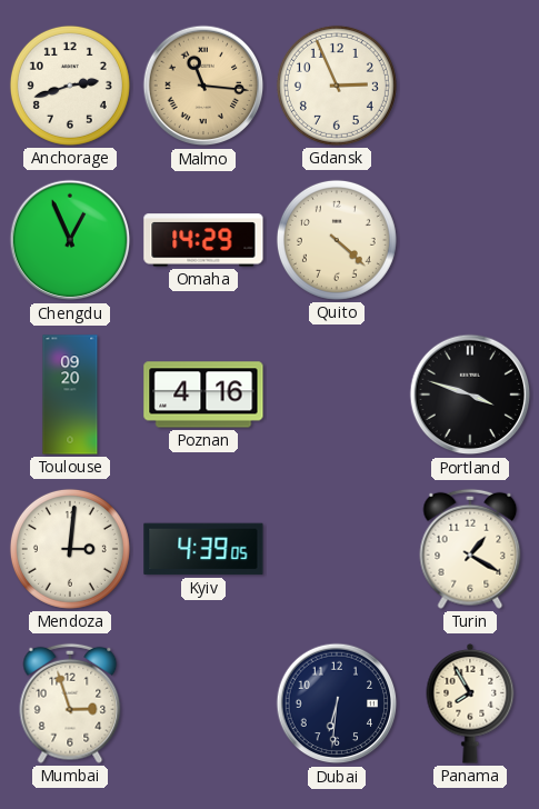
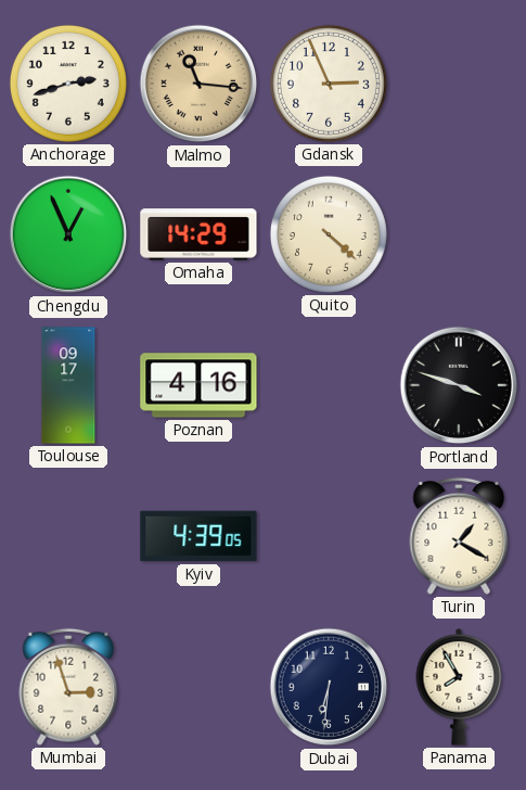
Toulouse: 09:20 -> 09:17 (68, 385)
Mendoza: 3:01 -> none (70, 549)
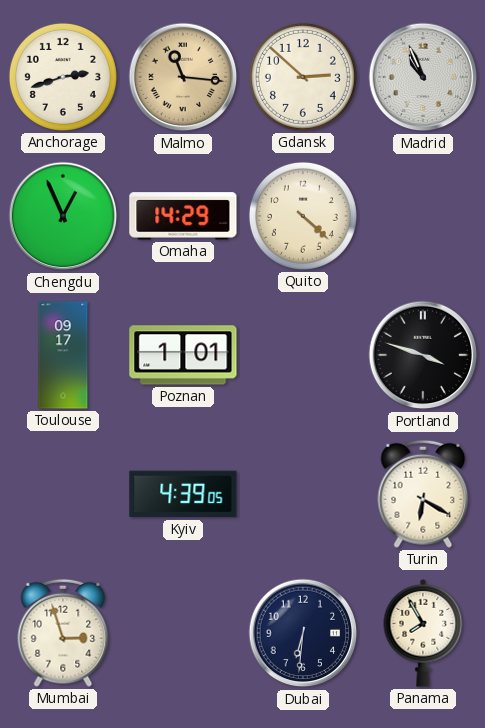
Gdansk: 2:56 -> 2:52 (303, 77)
Madrid: none -> 10:56 (423, 77)
Poznan: 4:16 -> 1:01 (183, 355)
Turin: 1:20 -> 6:20 (423, 494)
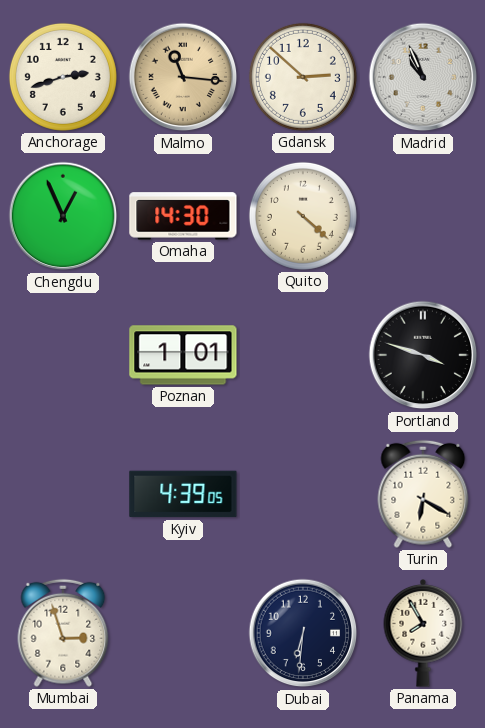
Omaha: 14:29 -> 14:30 (183, 216)
Toulouse: 09:17 -> none (63, 355)
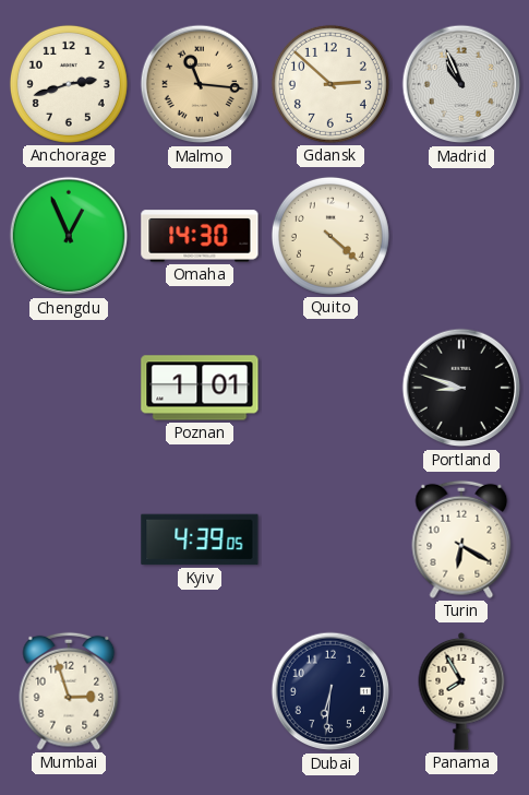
Portland: 3:48 -> 8:48 (461, 388)
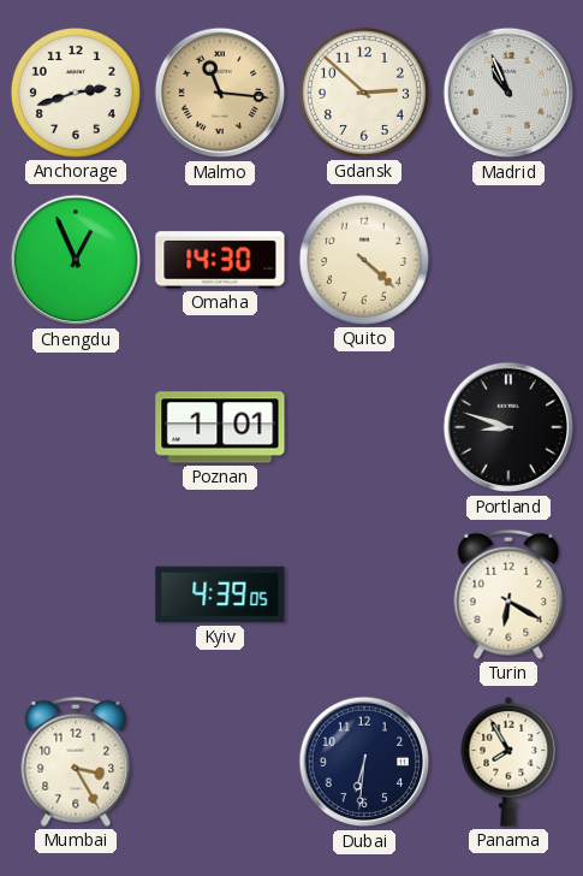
Mumbai: 2:57 -> 3:25 (76, 762)
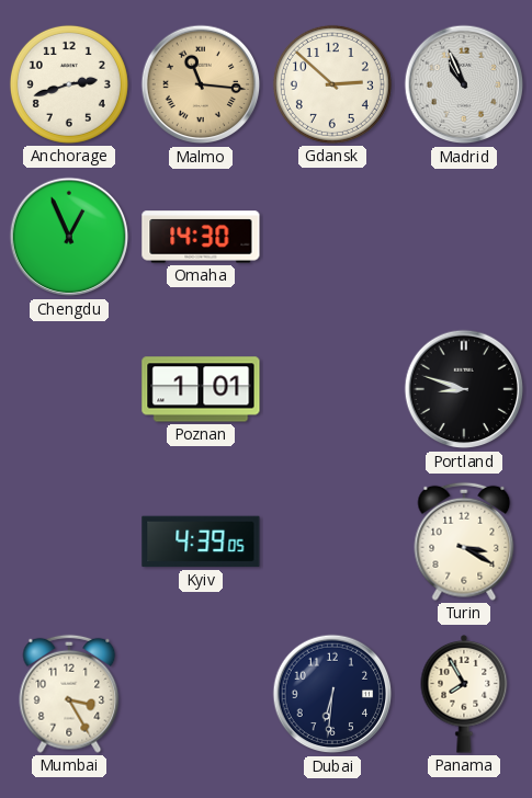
Quito: 4:22 -> none (364, 260)
Turin: 6:20 -> 3:20 (464, 541)
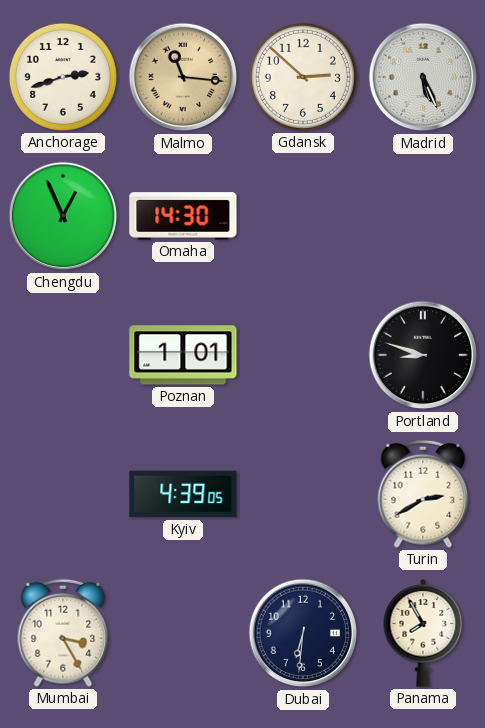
Madrid: 10:56 -> 5:26 (423, 77)
Turin: 3:20 -> 2:40 (423, 494)
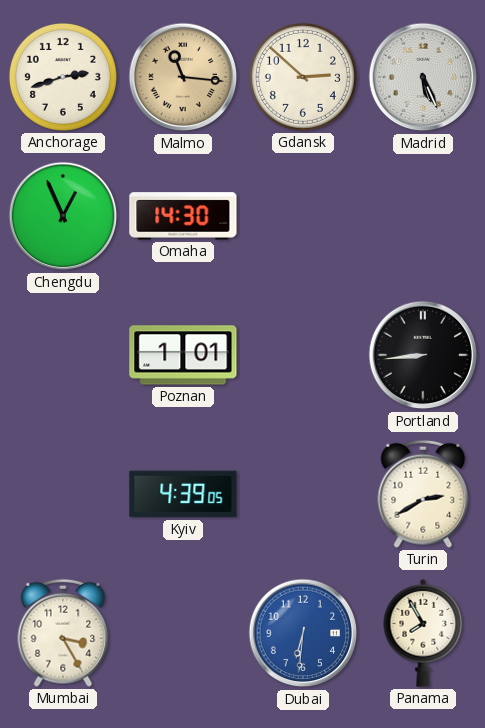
Portland: 8:48 -> 8:44 (423, 355)
Dubai dial: navy -> blue (303, 633)
